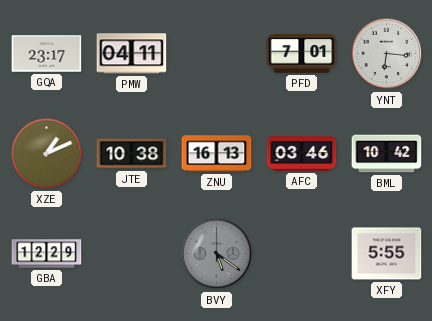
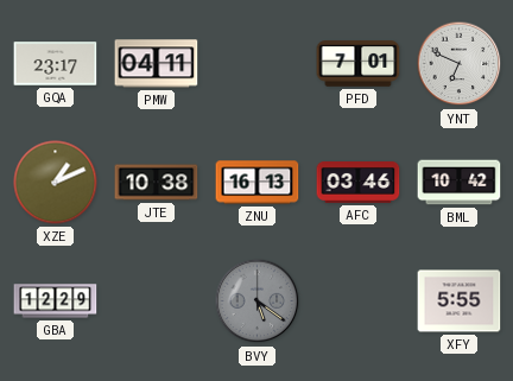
YNT: 6:16 -> 6:49 (460, 64)
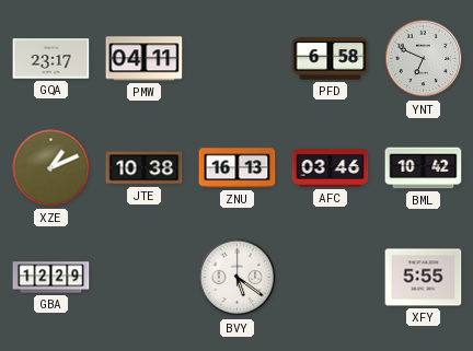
PFD: 7:01 -> 6:58 (331, 59)
BVY dial: grey -> white (238, 278)
